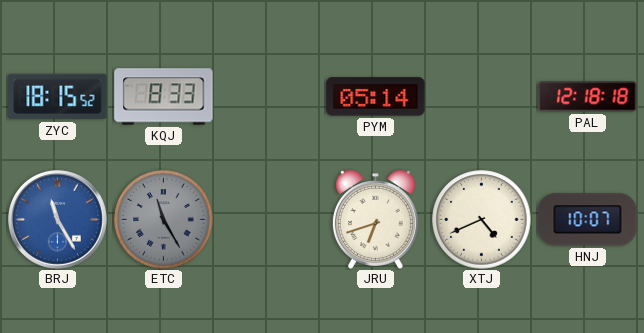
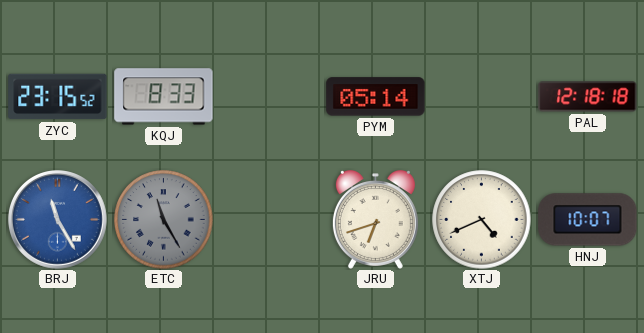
ZYC: 18:15 -> 23:15 (58, 97)
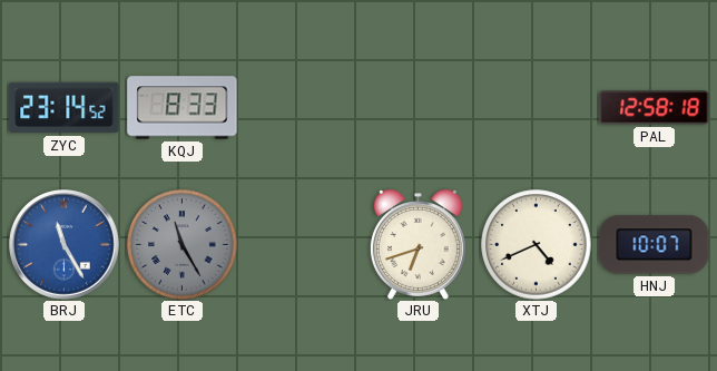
ZYC: 23:15 -> 23:14 (65, 108)
PYM: 05:14 -> none (376, 97)
PAL: 12:18 -> 12:58 (655, 108)
